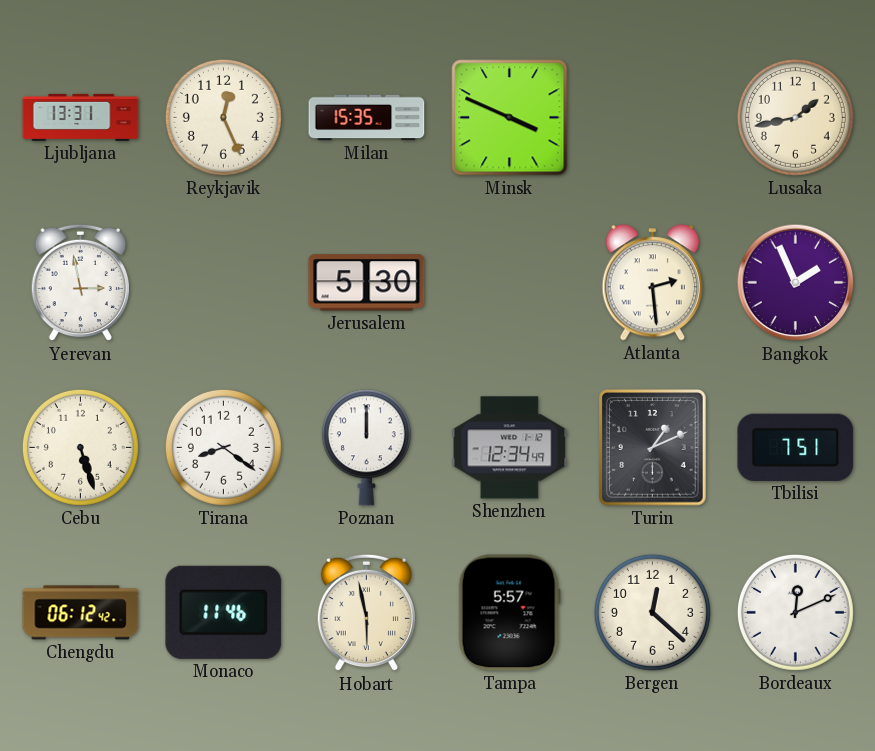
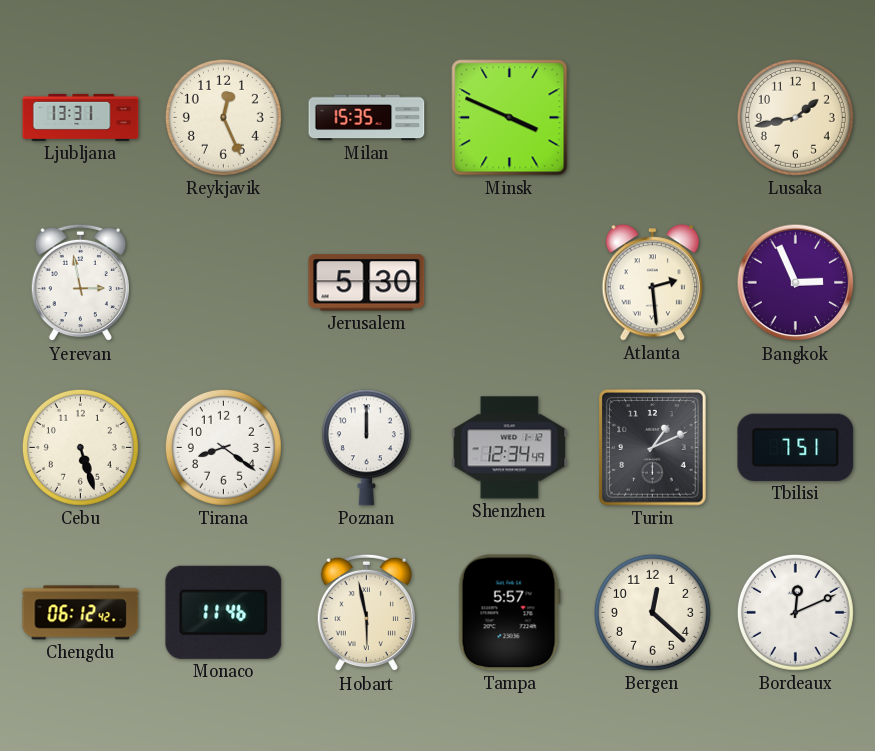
Bangkok: 1:56 -> 2:56 (796, 283)
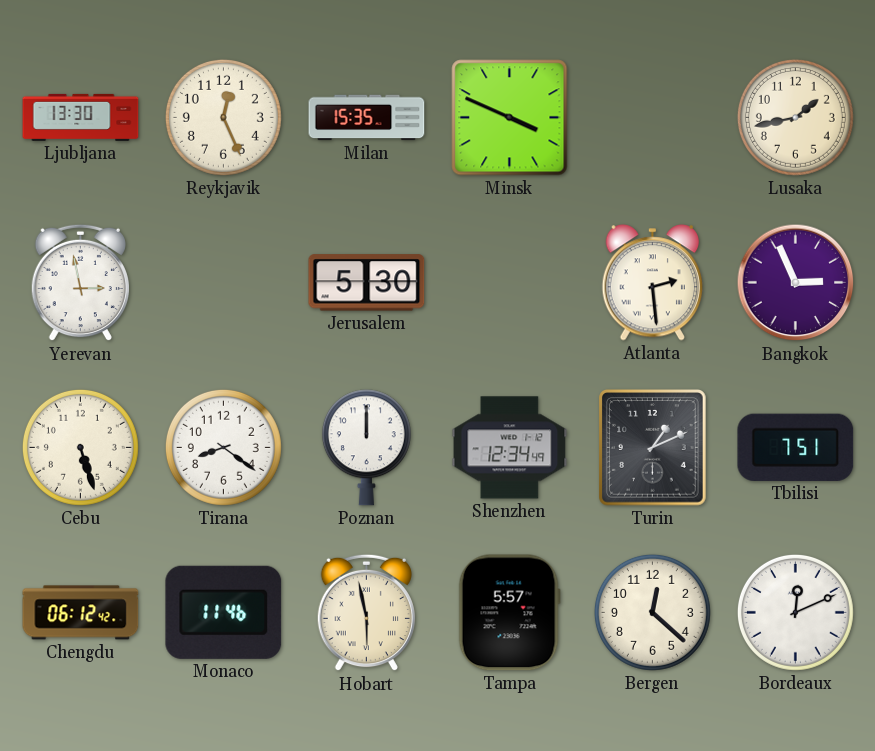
Ljubljana: 13:31 -> 13:30 (81, 117)
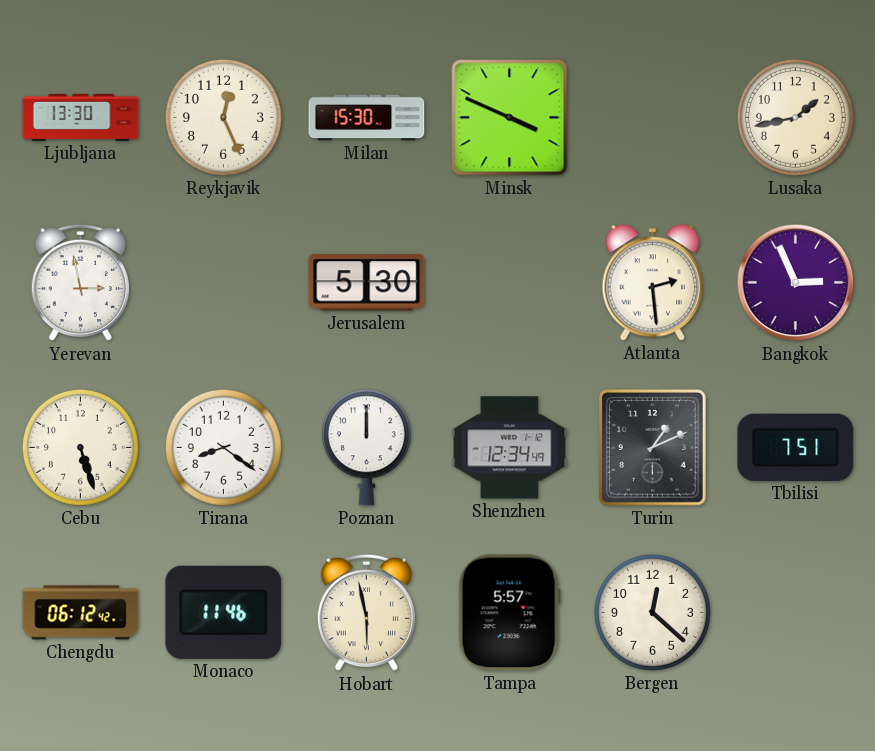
Milan: 15:35 -> 15:30 (367, 118)
Bordeaux: 12:11 -> none (795, 612)
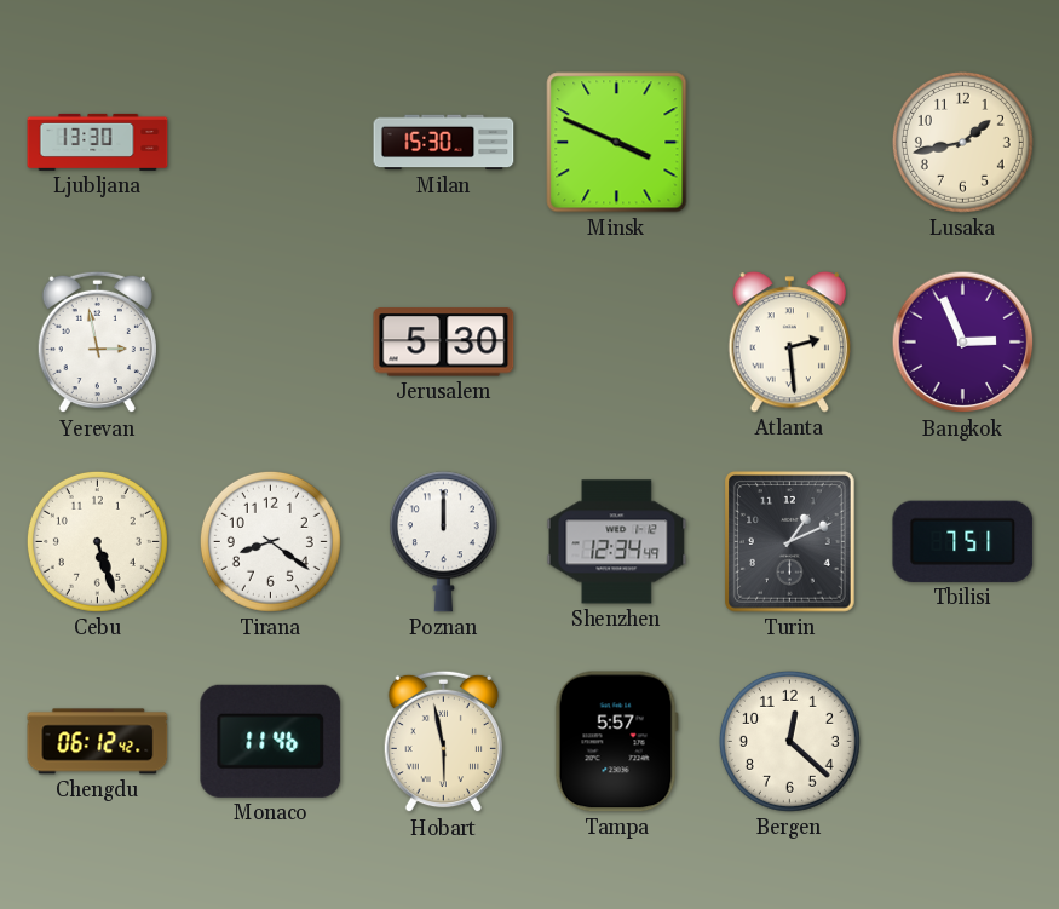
Reykjavik: 12:26 -> none (223, 117)
